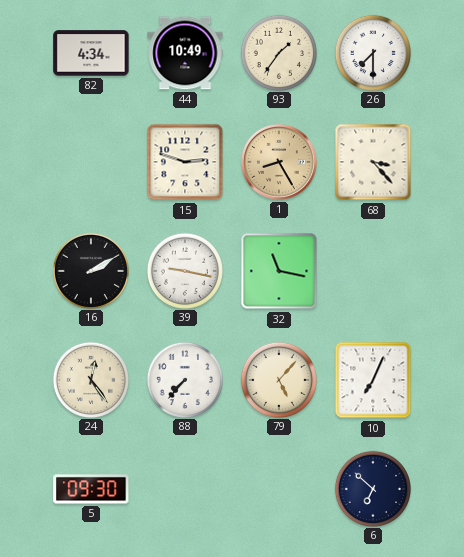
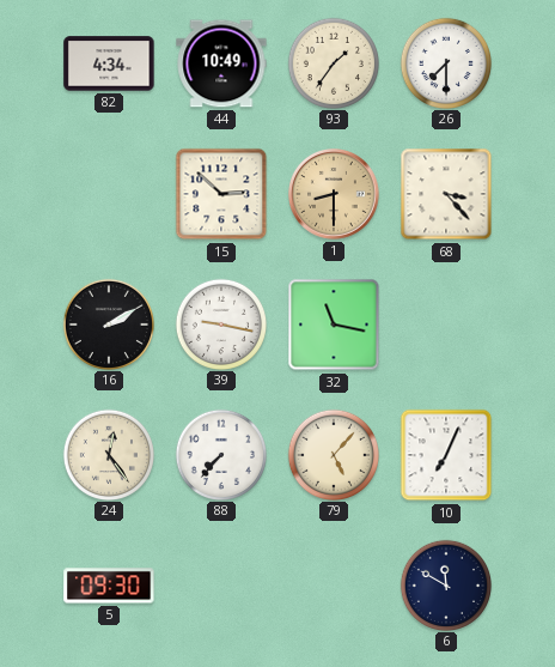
15: 2:48 -> 2:52 (221, 194)
1: 8:25 -> 8:30 (335, 195)
6: 6:52 -> 11:50 (445, 584)
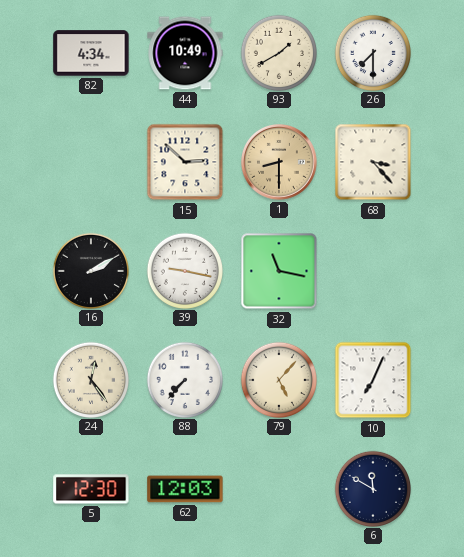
93: 1:36 -> 1:40 (278, 52)
5: 09:30 -> 12:30 (91, 489)
62: none -> 12:03 (185, 489)
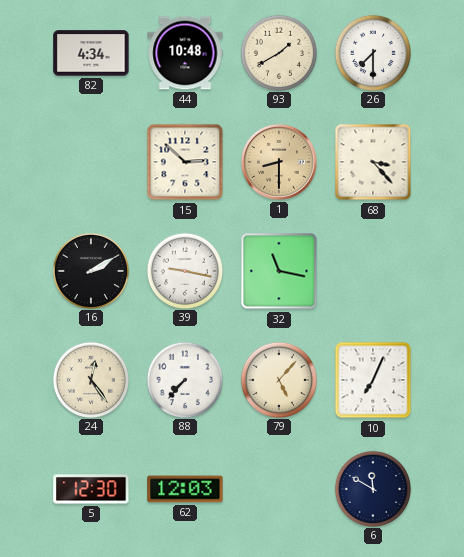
44: 10:49 -> 10:48 (185, 53)
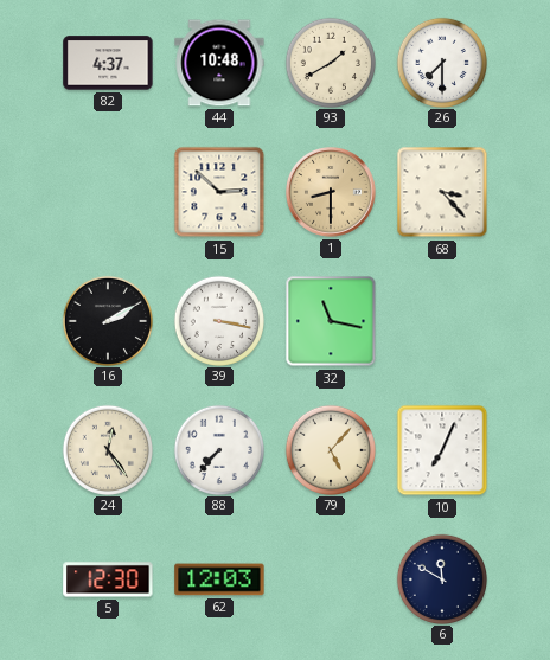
82: 4:34 -> 4:37 (108, 63)
39: 9:17 -> 3:17 (218, 320)
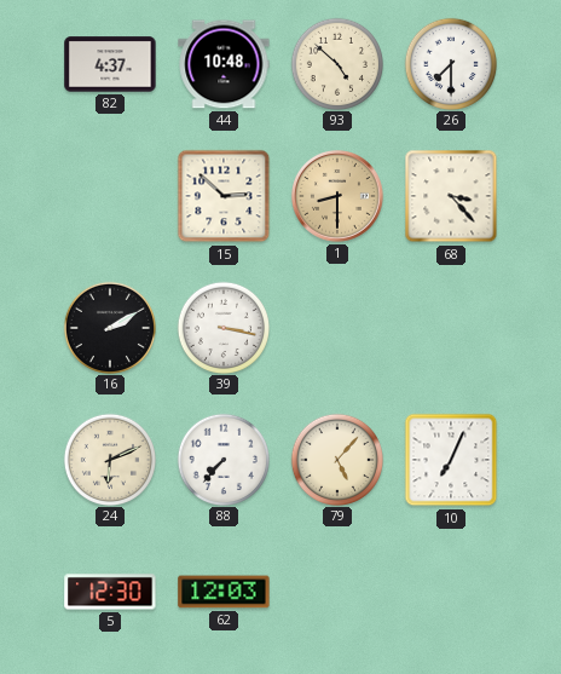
93: 1:40 -> 4:52 (336, 63)
32: 11:17 -> none (331, 321)
24: 12:24 -> 6:11 (109, 459)
6: 11:50 -> none (441, 578)
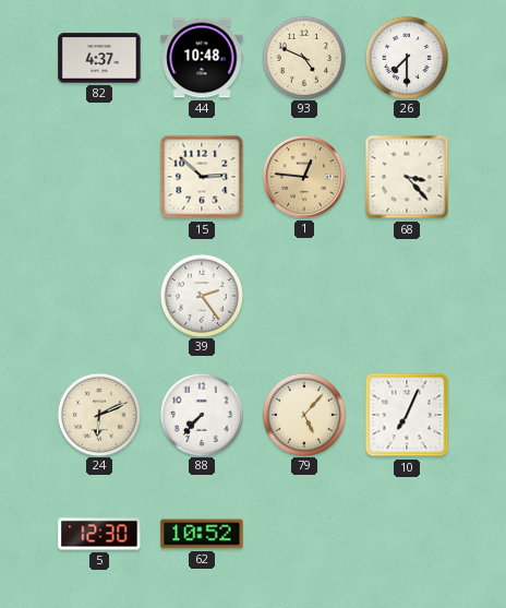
93: 4:52 -> 4:49 (303, 57)
1: 8:30 -> 12:46 (305, 178)
16: 2:10 -> none (109, 327)
39: 3:17 -> 2:24 (201, 295)
62: 12:03 -> 10:52 (202, 534)
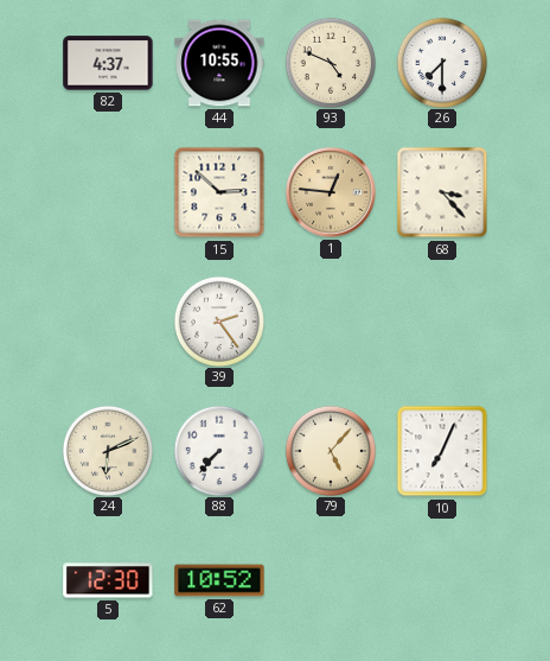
44: 10:48 -> 10:55 (219, 63)
